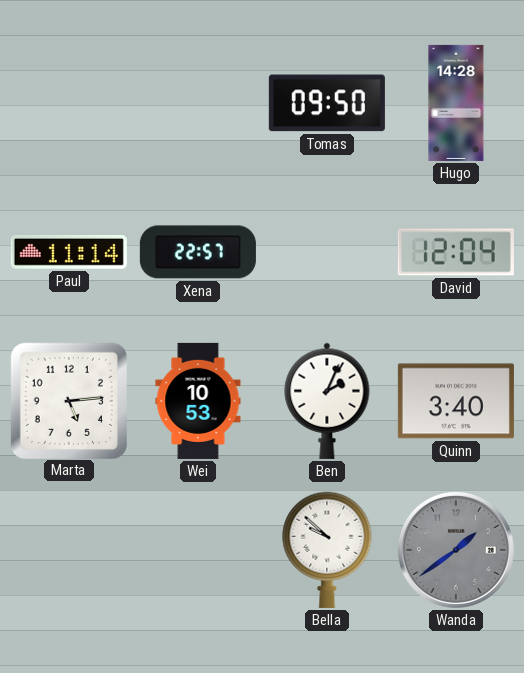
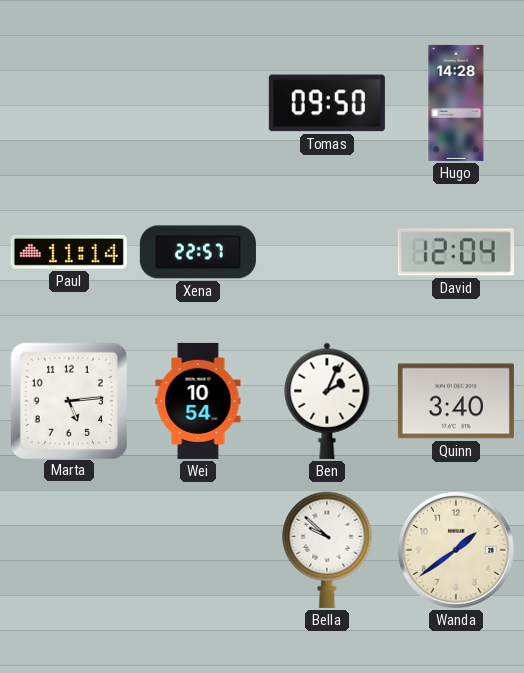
Wei: 10:53 -> 10:54 (198, 401)
Wanda dial: grey -> cream (456, 550)
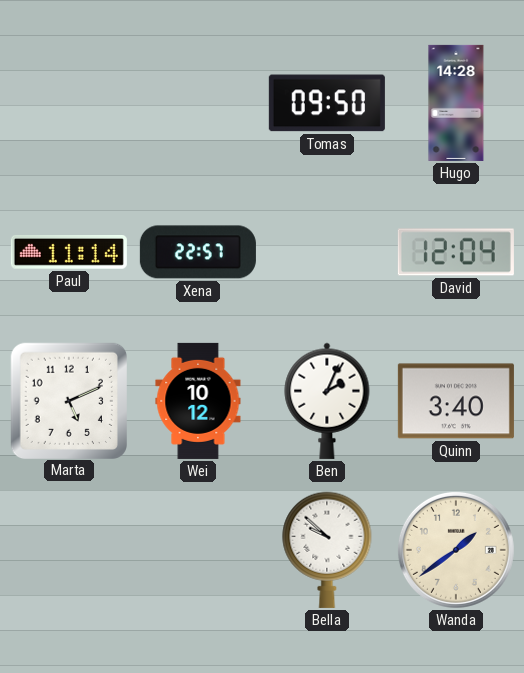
Marta: 5:14 -> 5:11 (68, 400)
Wei: 10:54 -> 10:12 (198, 401)
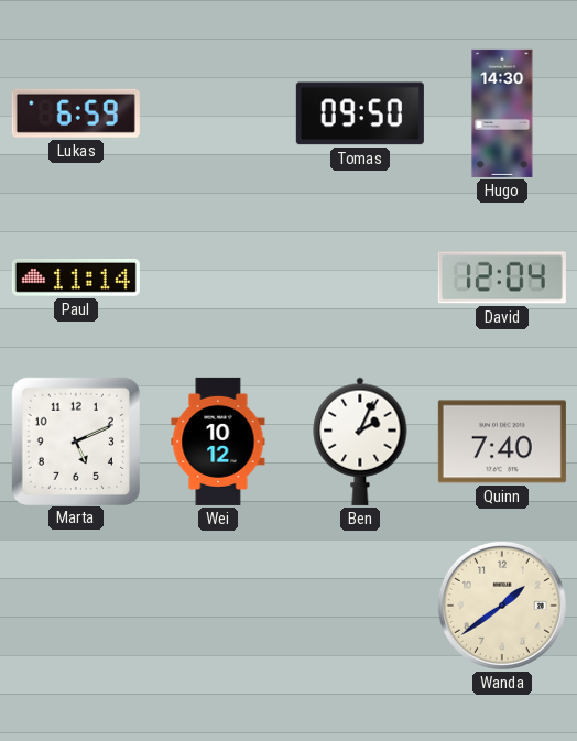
Lukas: none -> 6:59 (76, 113)
Hugo: 14:28 -> 14:30 (502, 113)
Xena: 22:57 -> none (198, 252)
Quinn: 3:40 -> 7:40 (502, 442)
Bella: 9:52 -> none (327, 550)
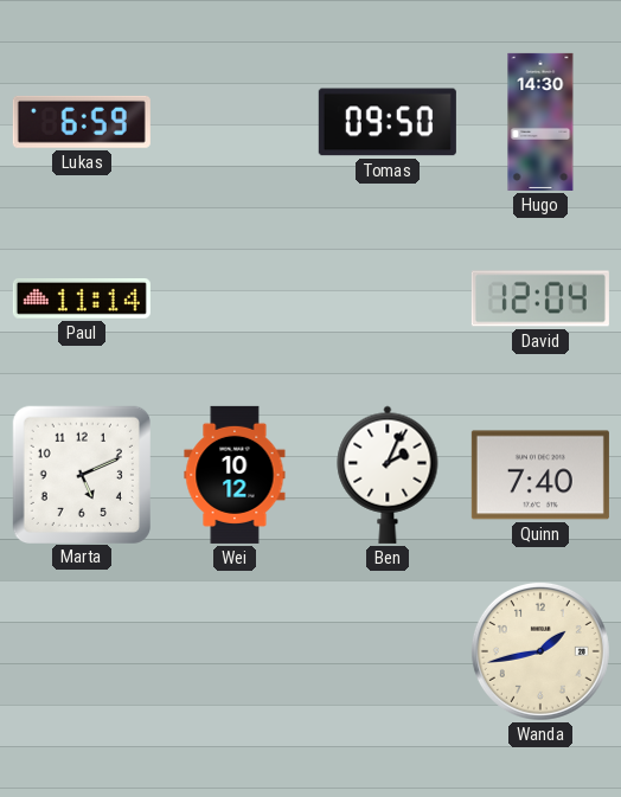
Wanda: 1:39 -> 1:43 (540, 651)
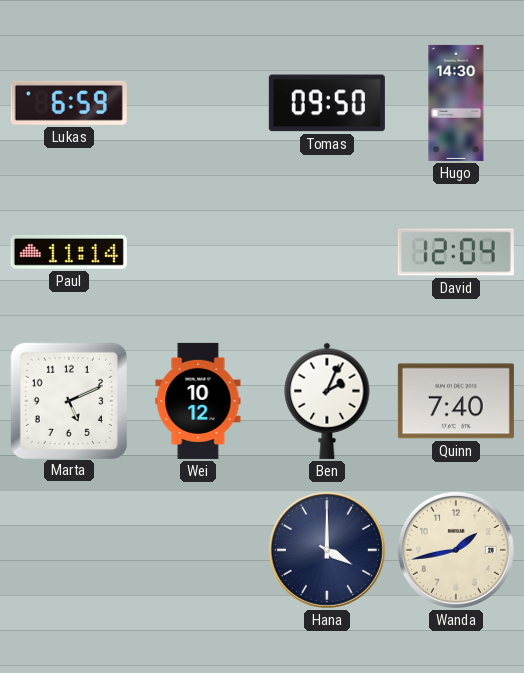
Hana: none -> 4:00 (327, 550)
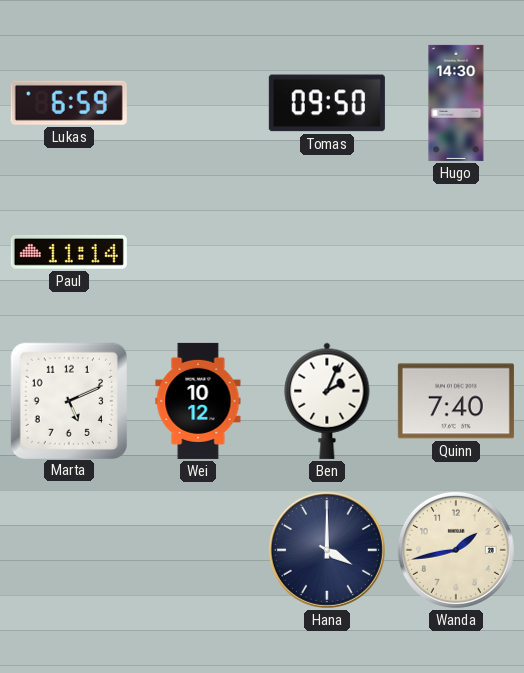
David: 12:04 -> none (456, 252)
